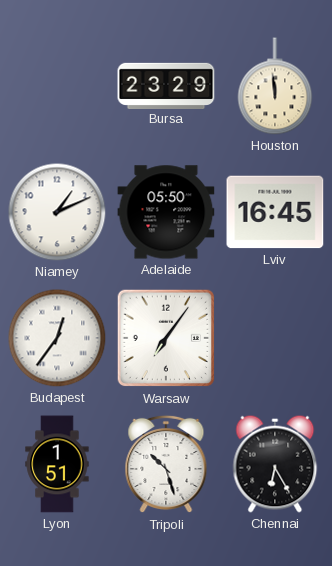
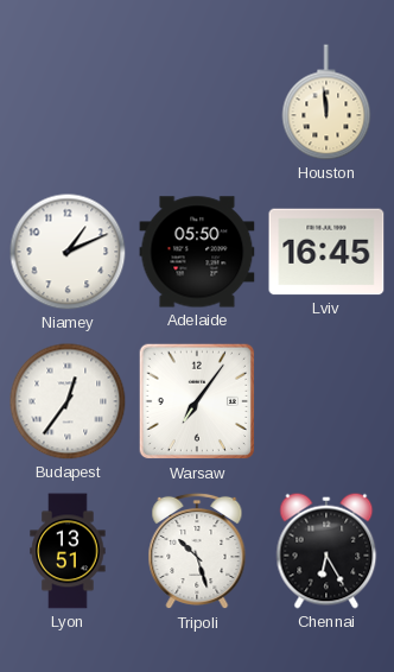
Bursa: 23:29 -> none (166, 85)
Lyon: 1:51 -> 13:51 (68, 551)
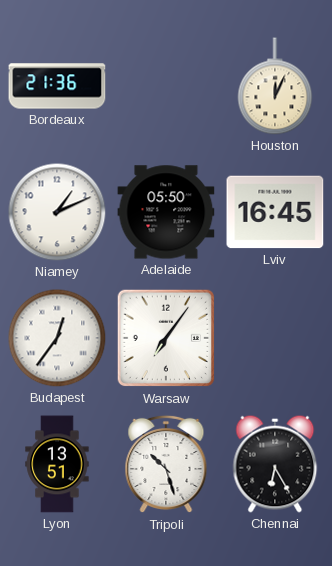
Bordeaux: none -> 21:36 (57, 86)
Houston: 11:59 -> 12:04 (275, 86)
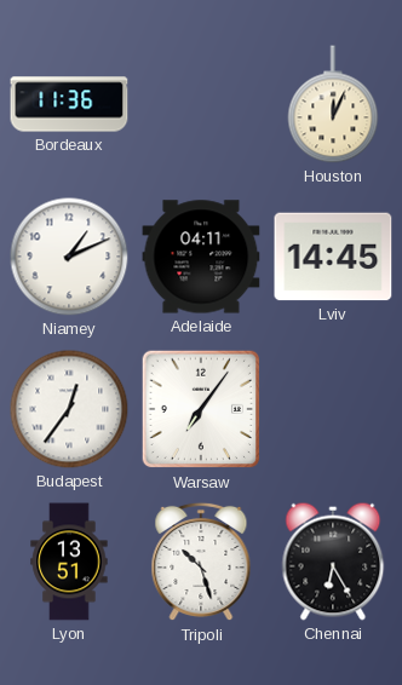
Bordeaux: 21:36 -> 11:36 (69, 104)
Adelaide: 05:50 -> 04:11 (201, 257)
Lviv: 16:45 -> 14:45 (333, 257)
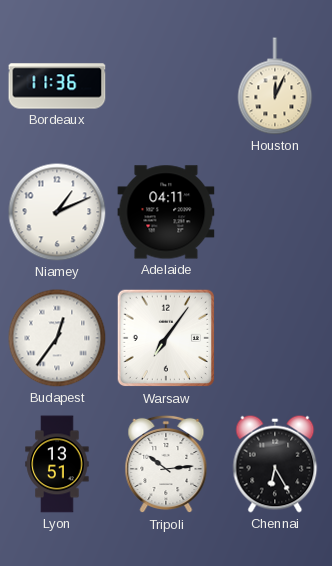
Lviv: 14:45 -> none (333, 257)
Tripoli: 10:27 -> 10:14 (166, 464)
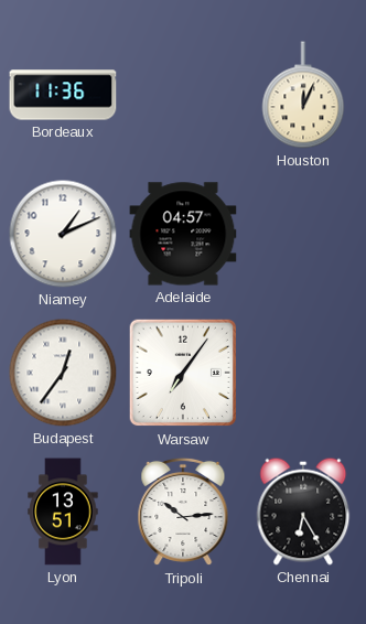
Adelaide: 04:11 -> 04:57 (183, 234)
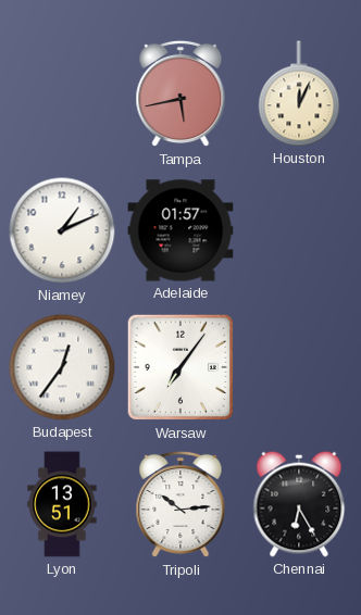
Bordeaux: 11:36 -> none (63, 95)
Tampa: none -> 5:43 (180, 93)
Adelaide: 04:57 -> 01:57 (180, 230)
